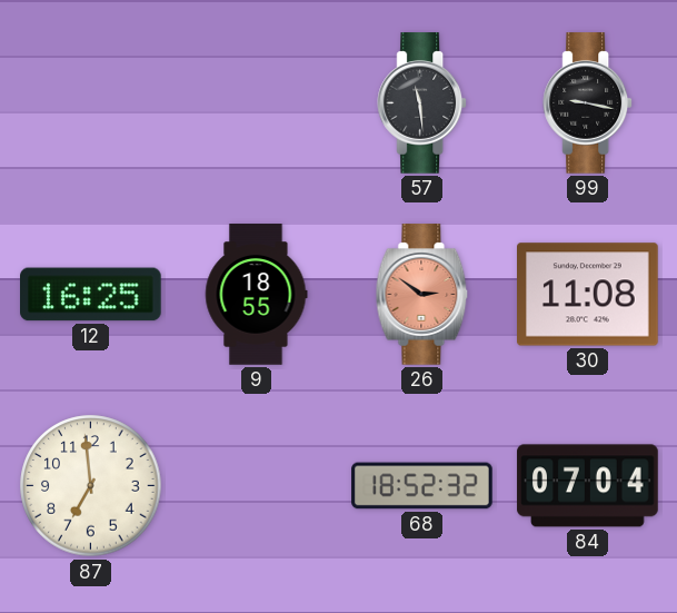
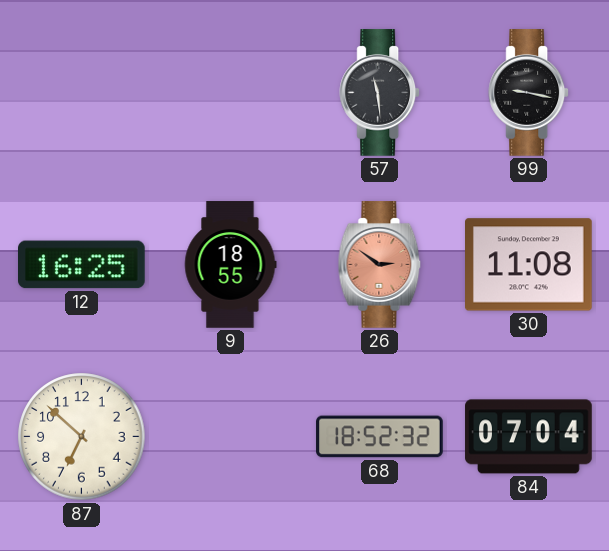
87: 6:59 -> 6:52 (82, 437)
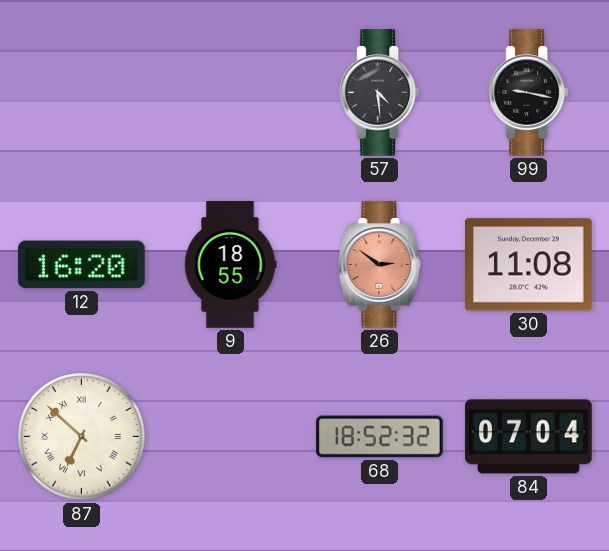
57: 11:29 -> 4:29 (380, 93)
12: 16:25 -> 16:20 (82, 265)
87 numerals: Arabic -> Roman (82, 437)
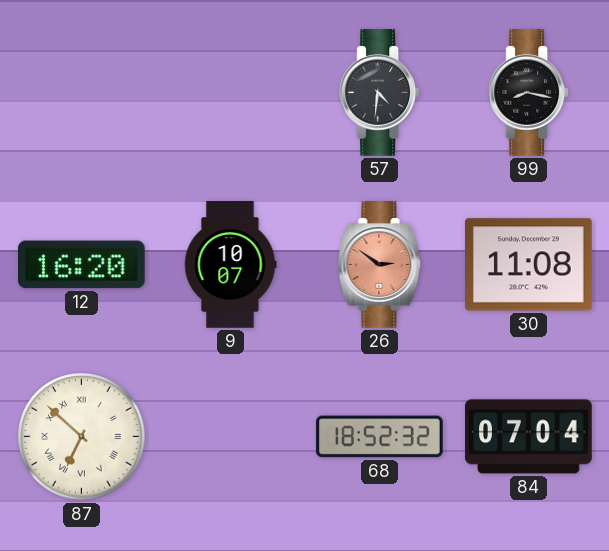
57: 4:29 -> 4:31 (380, 93)
99: 9:17 -> 8:17 (529, 93)
9: 18:55 -> 10:07 (230, 265)
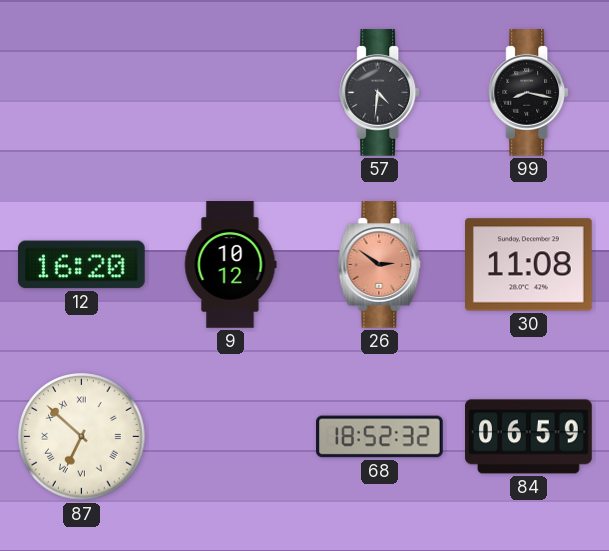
9: 10:07 -> 10:12 (230, 265)
84: 07:04 -> 06:59 (529, 437)
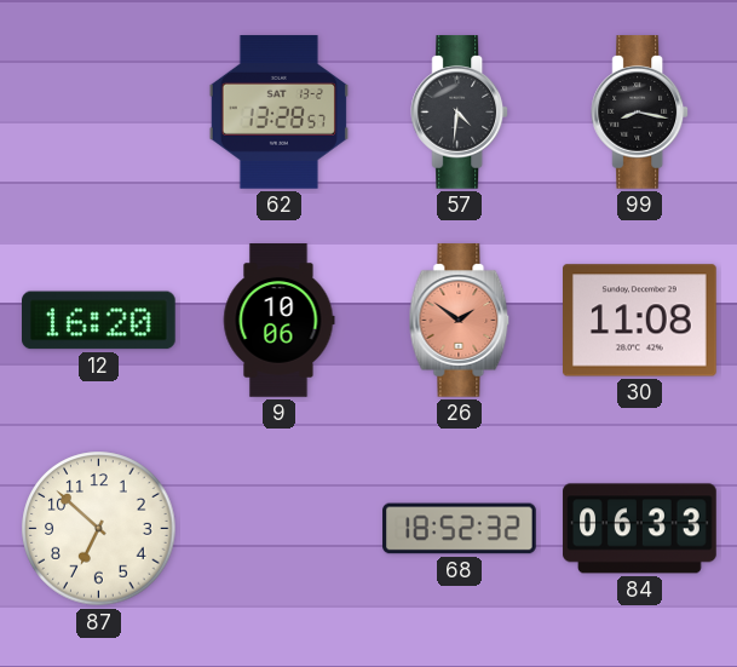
62: none -> 13:28 (278, 113)
9: 10:12 -> 10:06 (278, 321)
26: 2:51 -> 1:51 (460, 321)
87 numerals: Roman -> Arabic (99, 529)
84: 06:59 -> 06:33 (640, 529)
